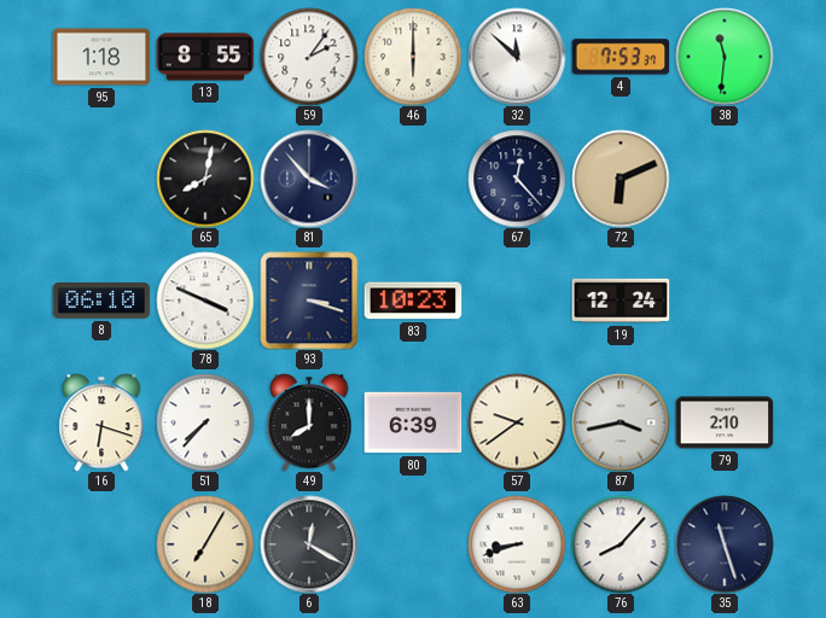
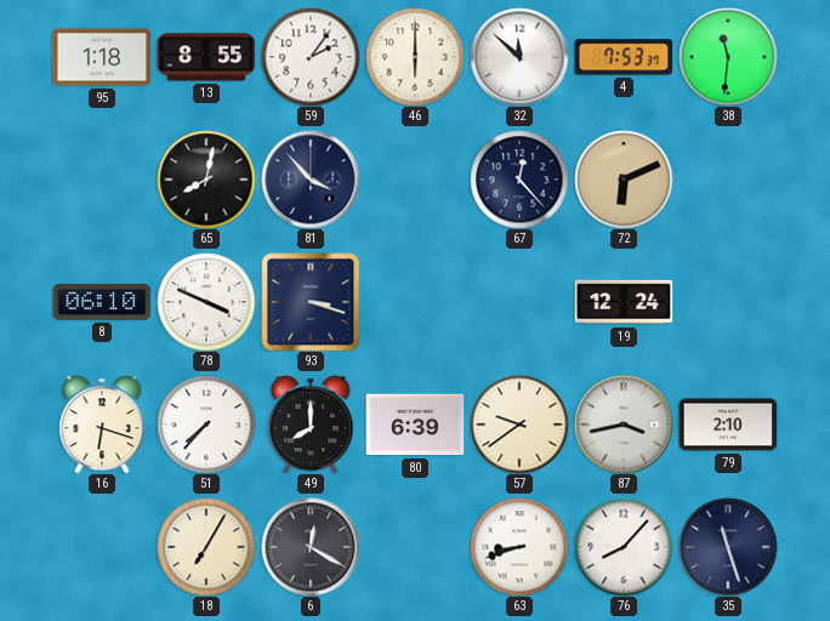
83: 10:23 -> none (413, 301)
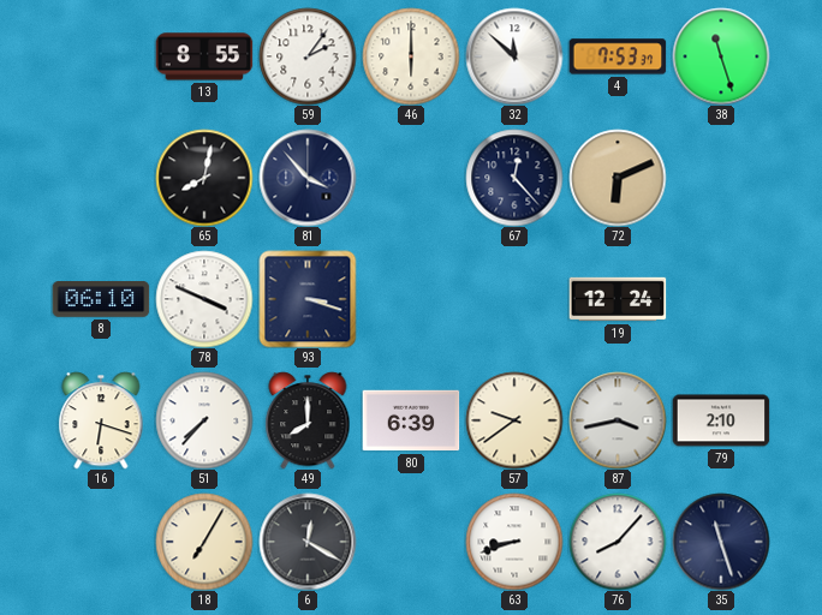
95: 1:18 -> none (102, 57)
38: 11:31 -> 11:27 (721, 56)
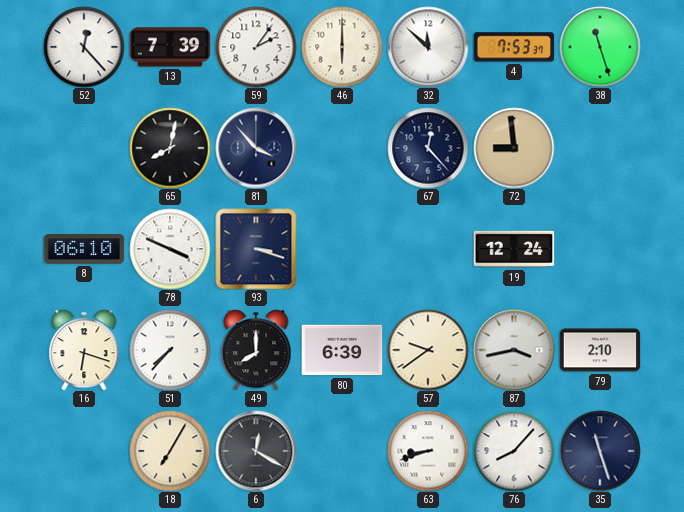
52: none -> 12:23 (84, 47)
13: 8:55 -> 7:39 (170, 47)
72: 6:11 -> 8:59 (514, 148)
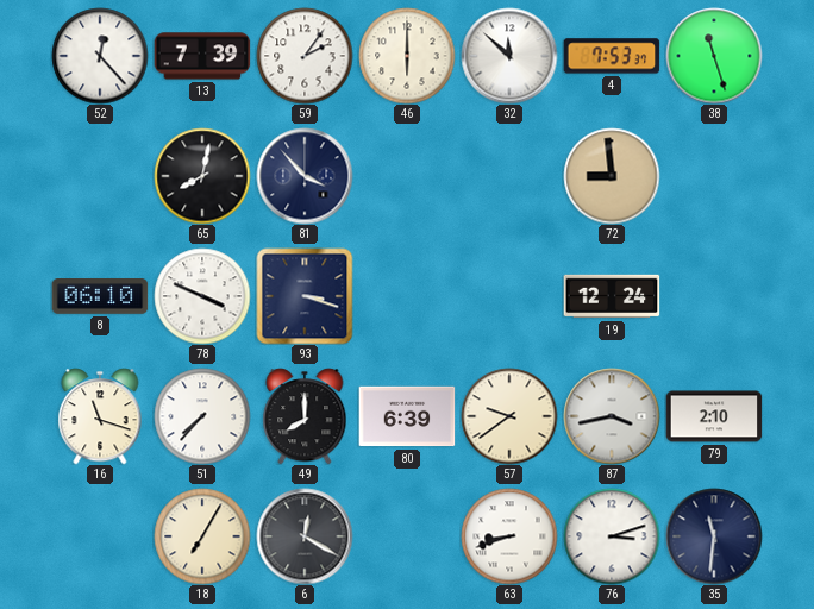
67: 12:23 -> none (428, 148)
16: 6:18 -> 11:18 (100, 416)
76: 8:07 -> 3:12 (612, 536)
35: 11:27 -> 11:31 (714, 536)
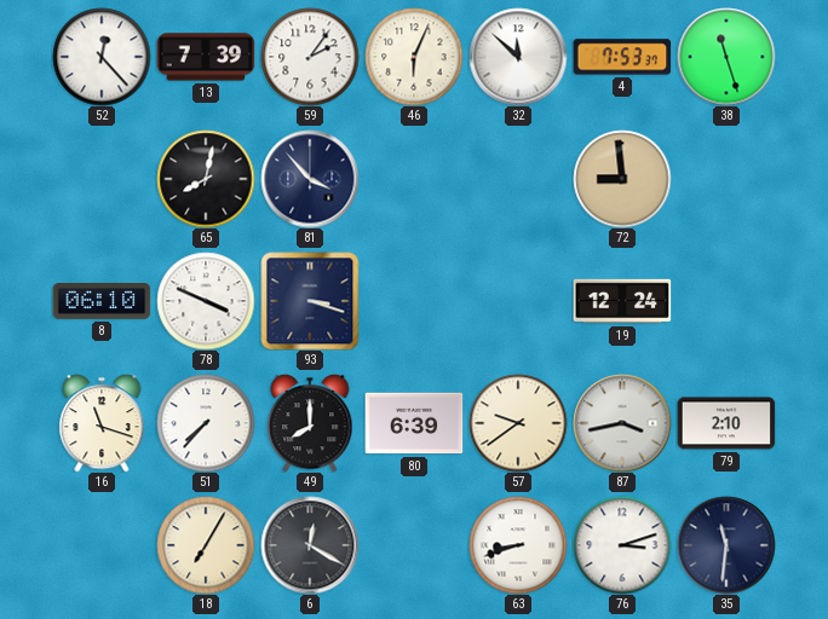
46: 6:00 -> 6:04 (414, 57)
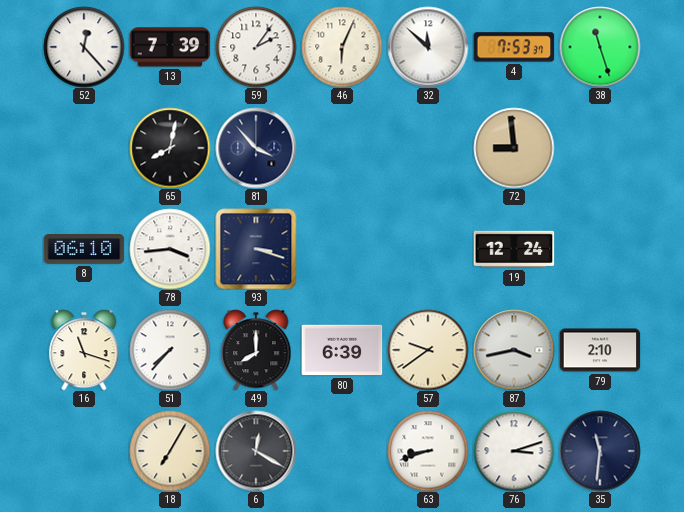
78: 3:49 -> 3:44 (170, 249)
